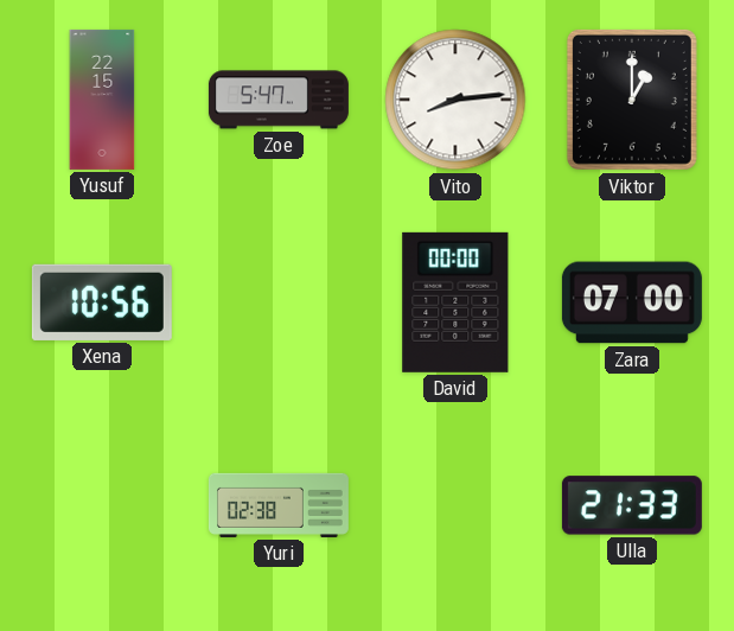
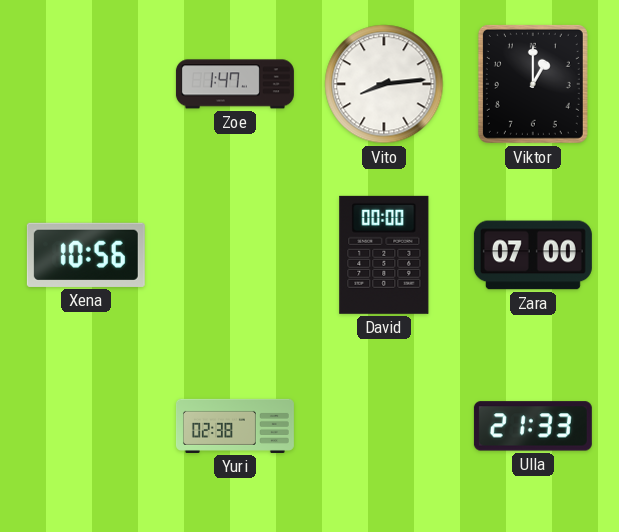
Yusuf: 22:15 -> none (102, 100)
Zoe: 5:47 -> 1:47 (235, 84)
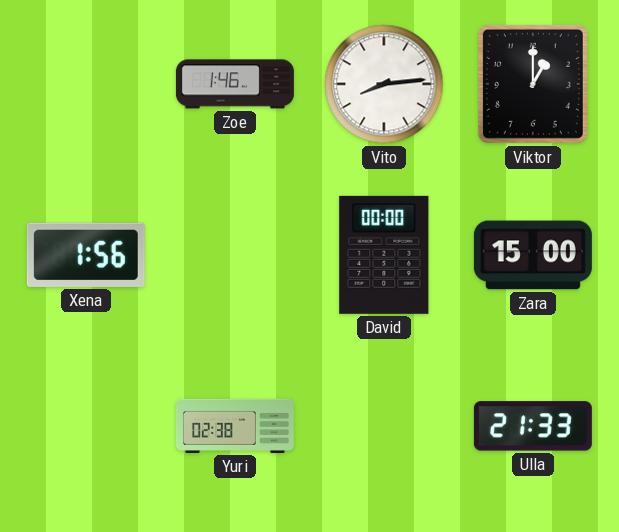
Zoe: 1:47 -> 1:46 (235, 84)
Xena: 10:56 -> 1:56 (86, 255)
Zara: 07:00 -> 15:00 (533, 255)
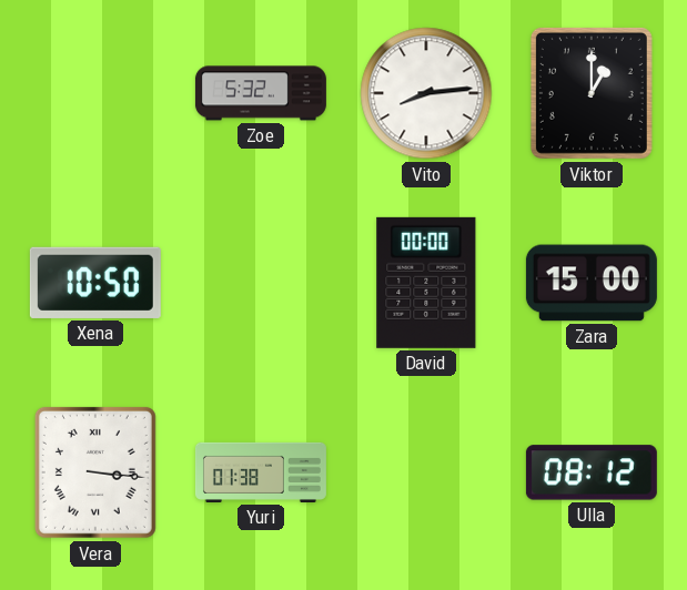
Zoe: 1:46 -> 5:32 (261, 93)
Xena: 1:56 -> 10:50 (95, 283)
Vera: none -> 3:16 (95, 472)
Yuri: 02:38 -> 01:38 (261, 472)
Ulla: 21:33 -> 08:12 (592, 472)
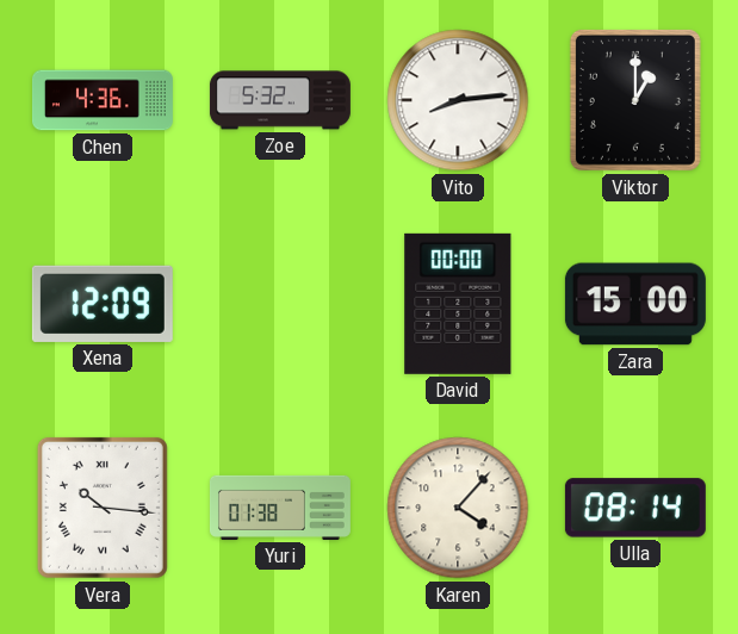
Chen: none -> 4:36 (103, 100)
Xena: 10:50 -> 12:09 (103, 304)
Vera: 3:16 -> 10:16 (103, 508)
Karen: none -> 4:07 (458, 508)
Ulla: 08:12 -> 08:14 (635, 508)
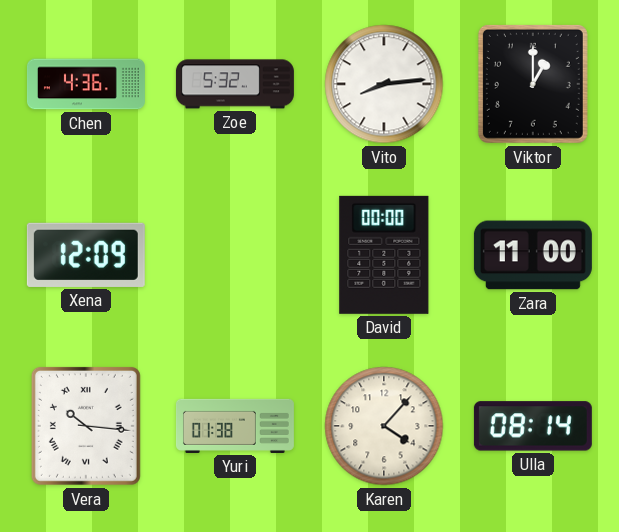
Zara: 15:00 -> 11:00 (533, 255)
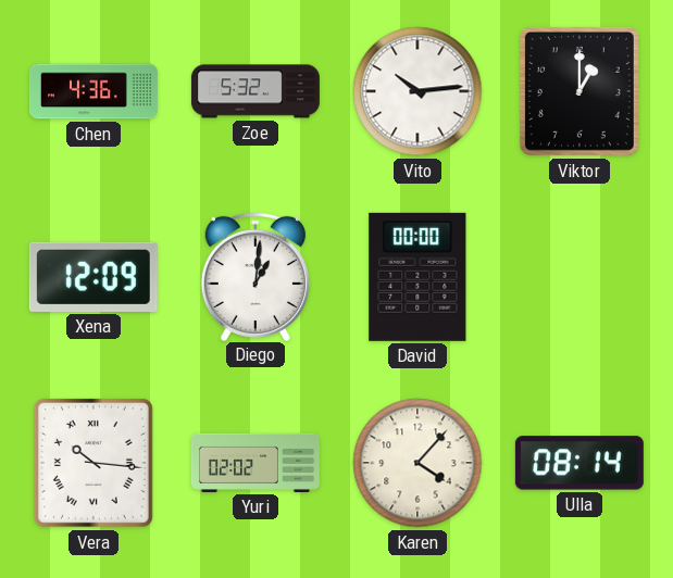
Vito: 8:14 -> 10:14 (417, 91)
Diego: none -> 1:01 (256, 276)
Zara: 11:00 -> none (533, 255)
Yuri: 01:38 -> 02:02 (256, 463)
